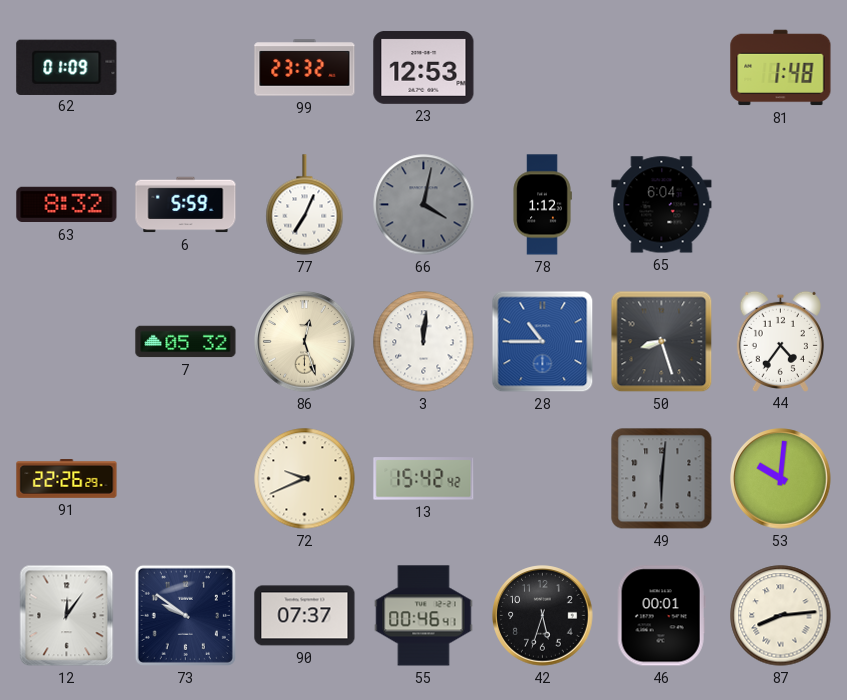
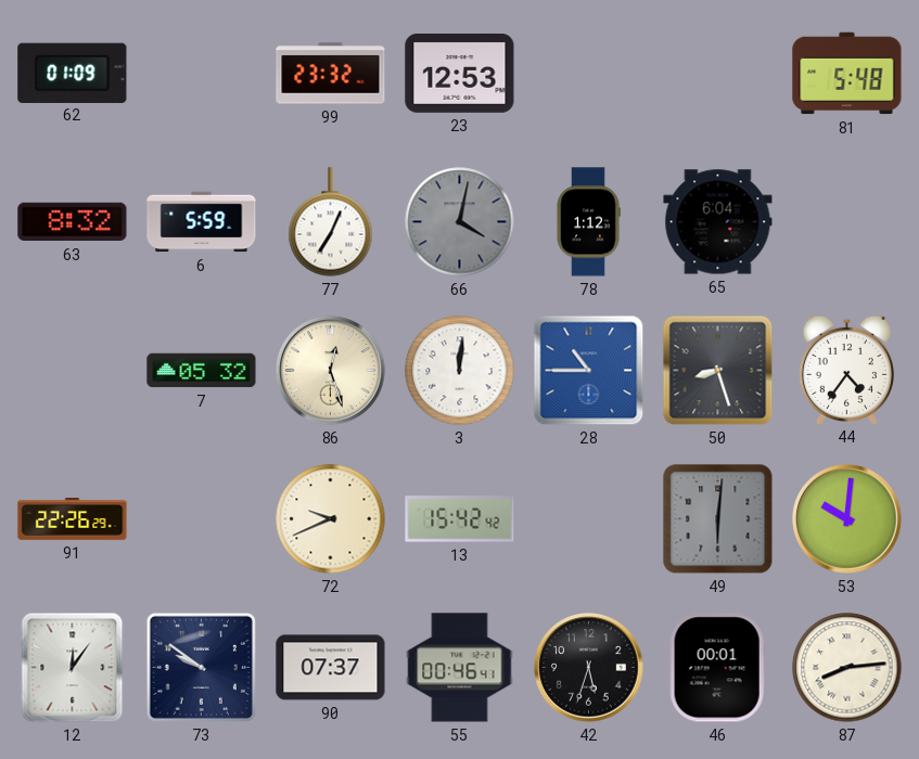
81: 1:48 -> 5:48 (847, 74)
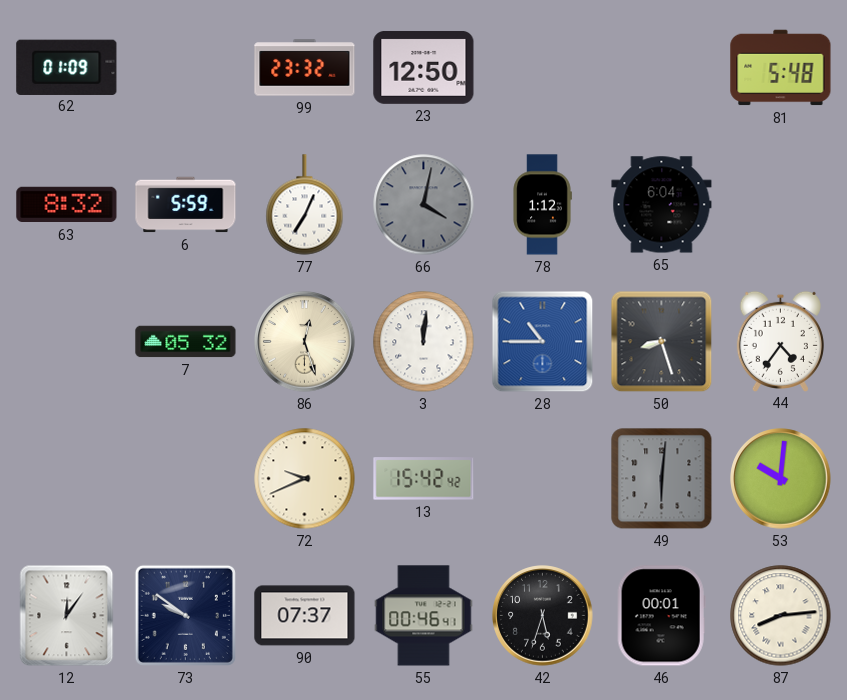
23: 12:53 -> 12:50 (424, 67)
91: 22:26 -> none (73, 519)
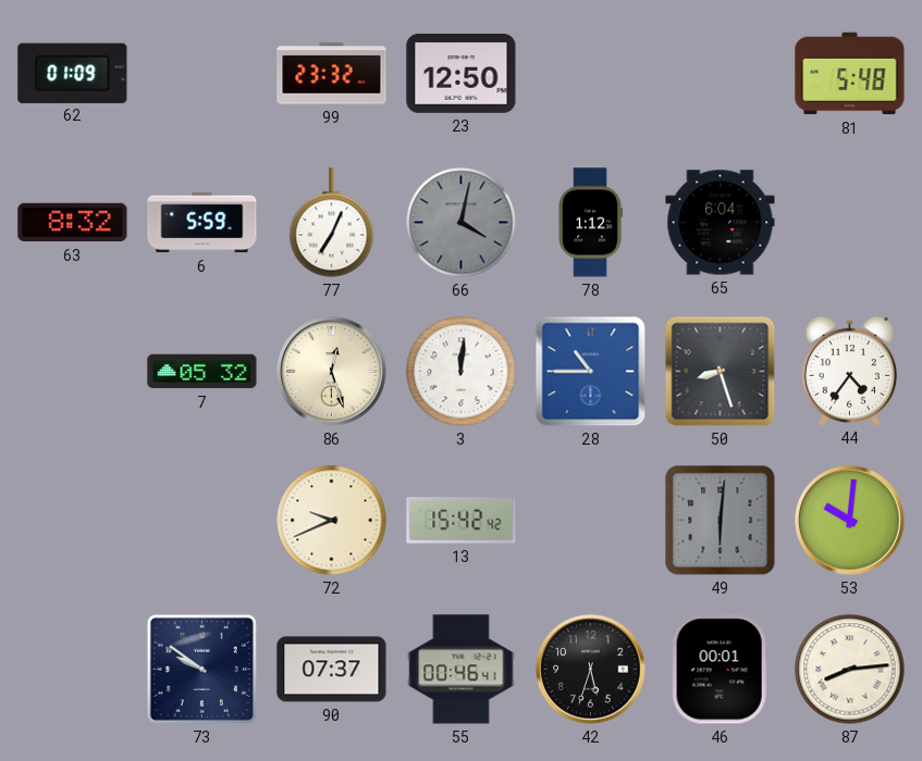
12: 12:06 -> none (67, 616)
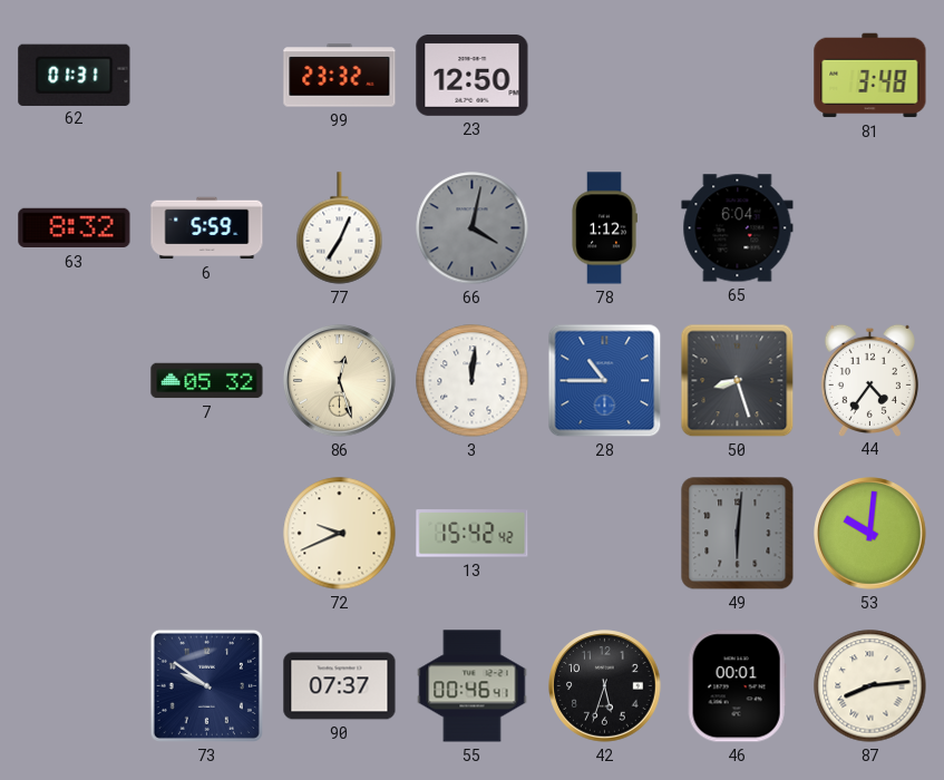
62: 01:09 -> 01:31 (75, 75)
81: 5:48 -> 3:48 (870, 76)
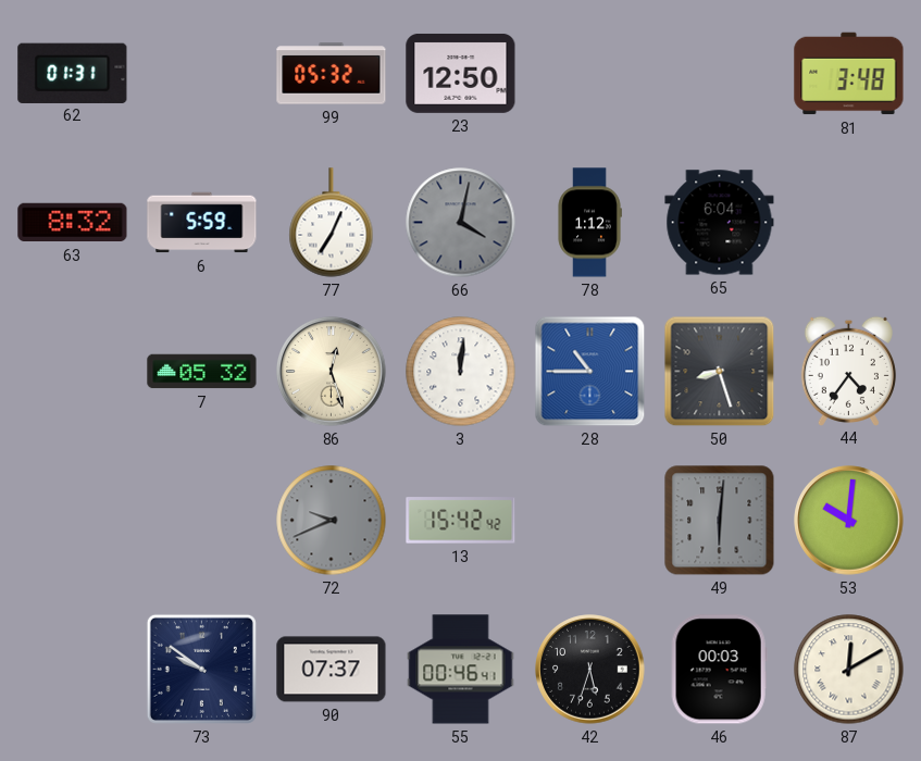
99: 23:32 -> 05:32 (332, 74)
72 dial: cream -> grey (332, 521)
46: 00:01 -> 00:03 (719, 670)
87: 8:14 -> 12:10 (849, 670)
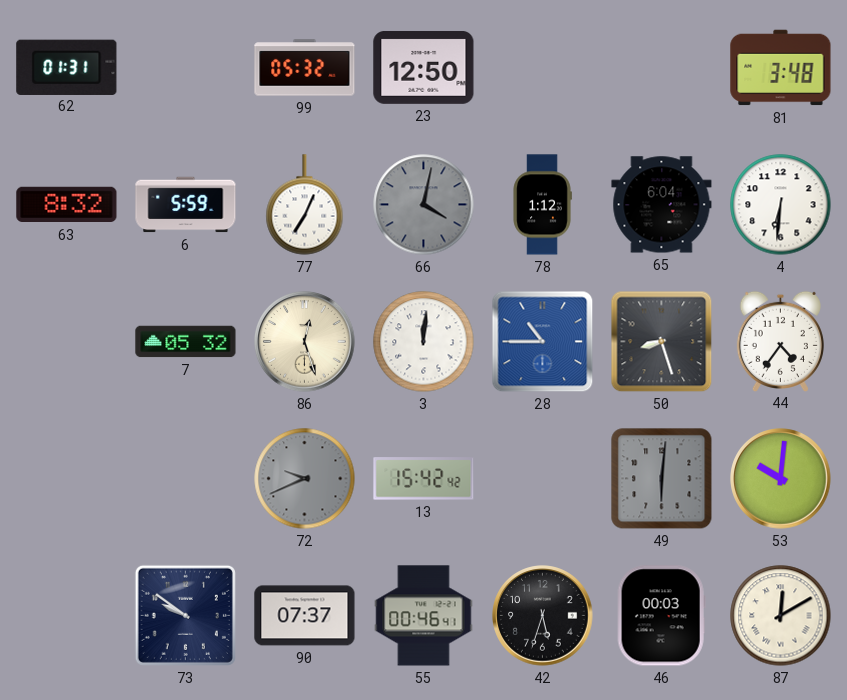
4: none -> 6:31 (781, 205)
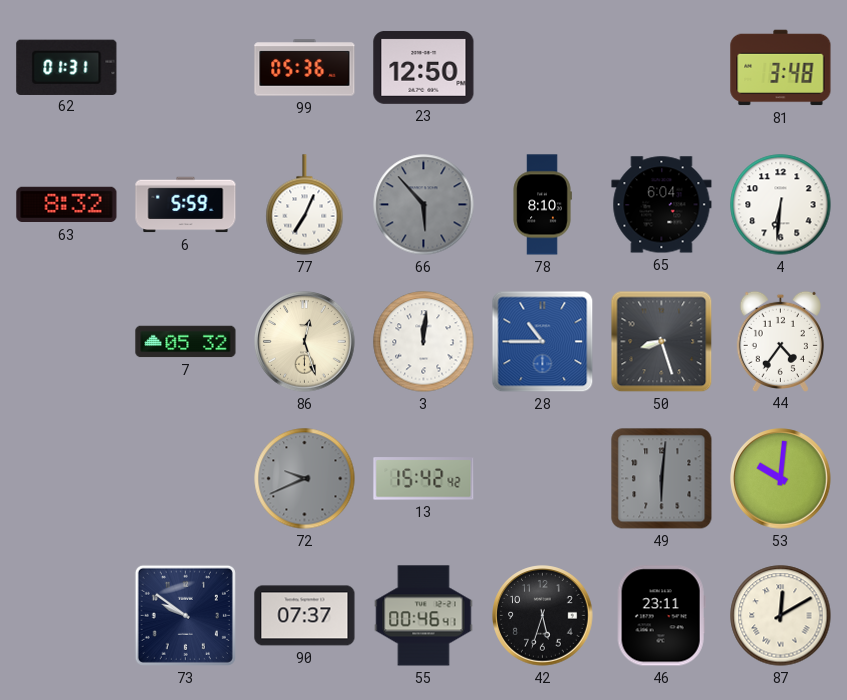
99: 05:32 -> 05:36 (305, 68)
66: 4:02 -> 5:53 (424, 205)
78: 1:12 -> 8:10 (542, 205)
46: 00:03 -> 23:11 (661, 616)
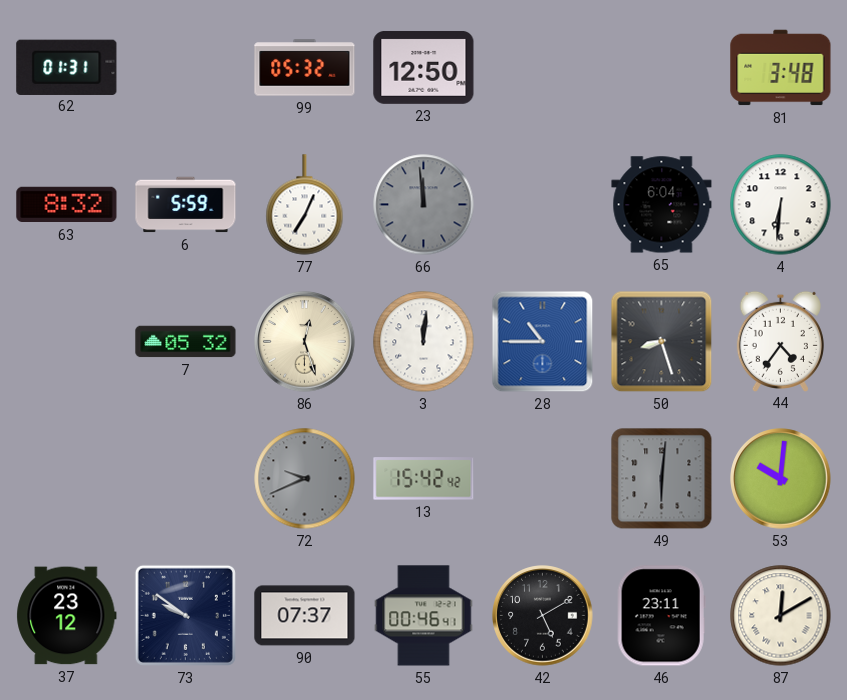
99: 05:36 -> 05:32 (305, 68)
66: 5:53 -> 11:59 (424, 205)
78: 8:10 -> none (542, 205)
37: none -> 23:12 (67, 616)
42: 5:33 -> 5:10 (543, 616)
